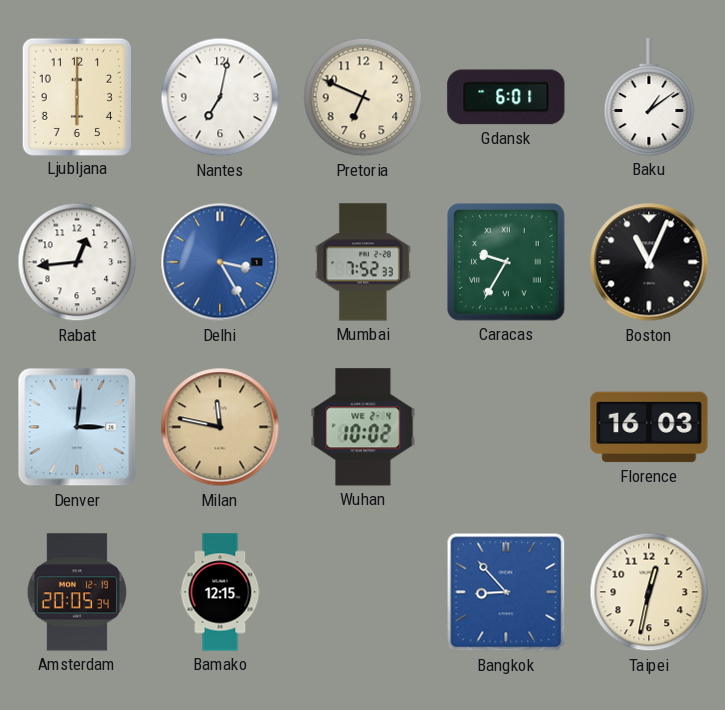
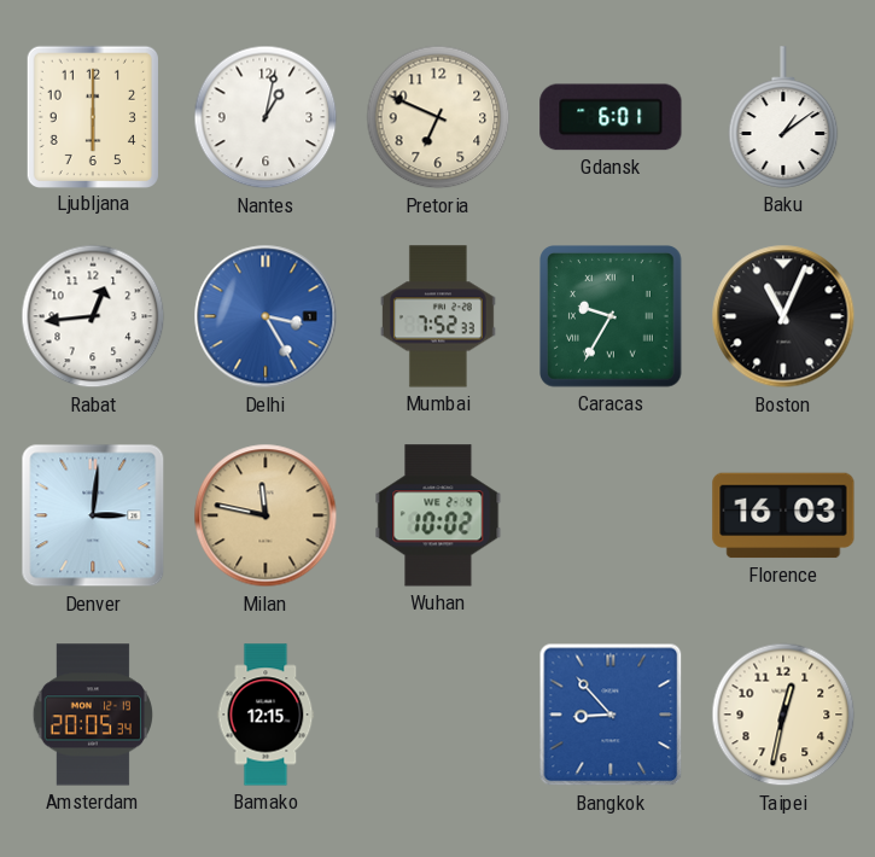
Nantes: 7:02 -> 1:02 (266, 117)
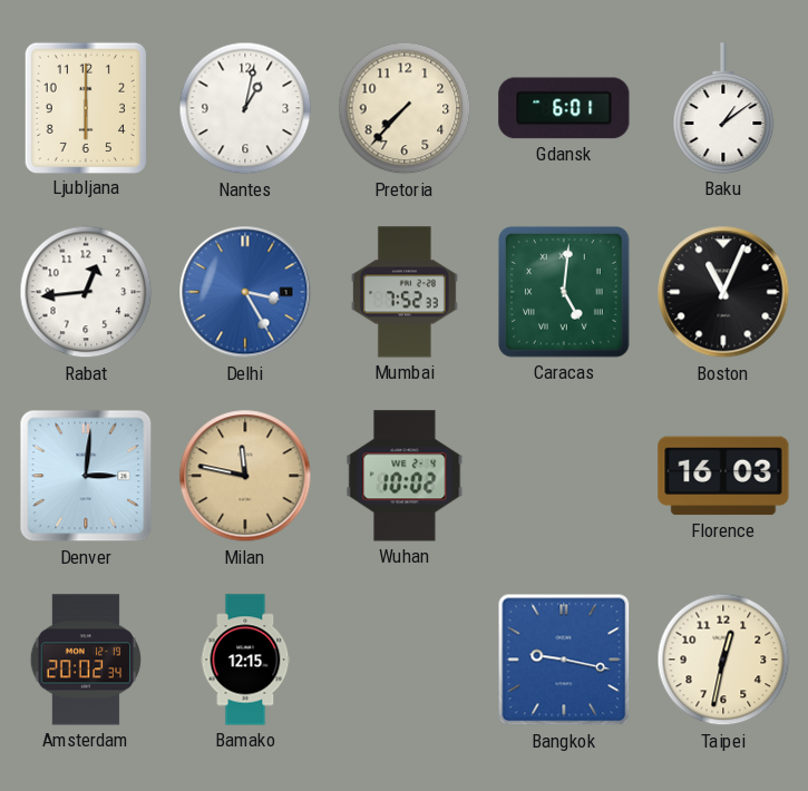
Pretoria: 6:49 -> 7:37 (405, 108)
Caracas: 9:35 -> 5:01 (564, 292)
Amsterdam: 20:05 -> 20:02 (86, 660)
Bangkok: 8:53 -> 9:17 (564, 660)
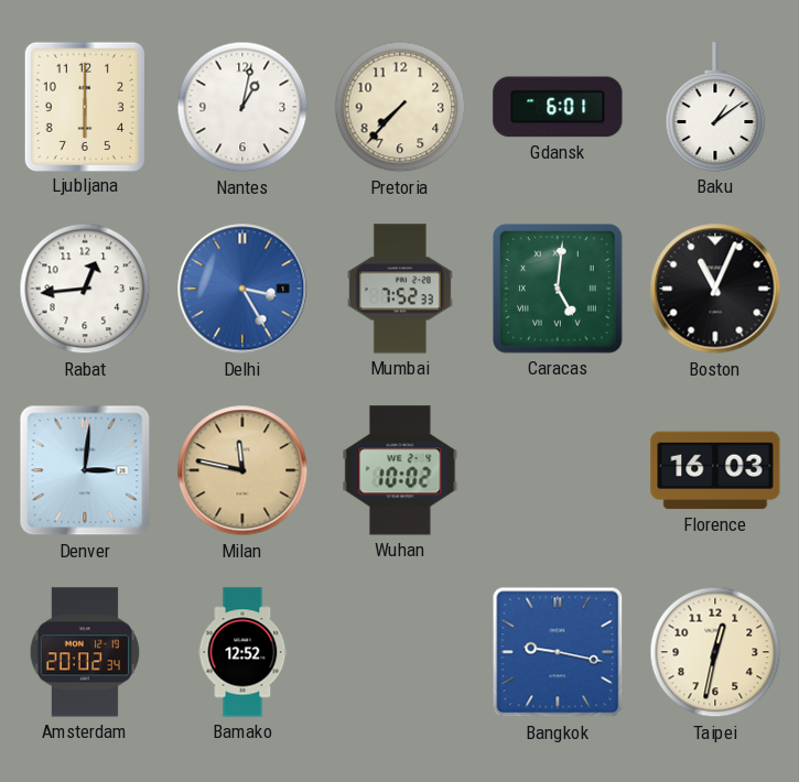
Bamako: 12:15 -> 12:52 (242, 652)
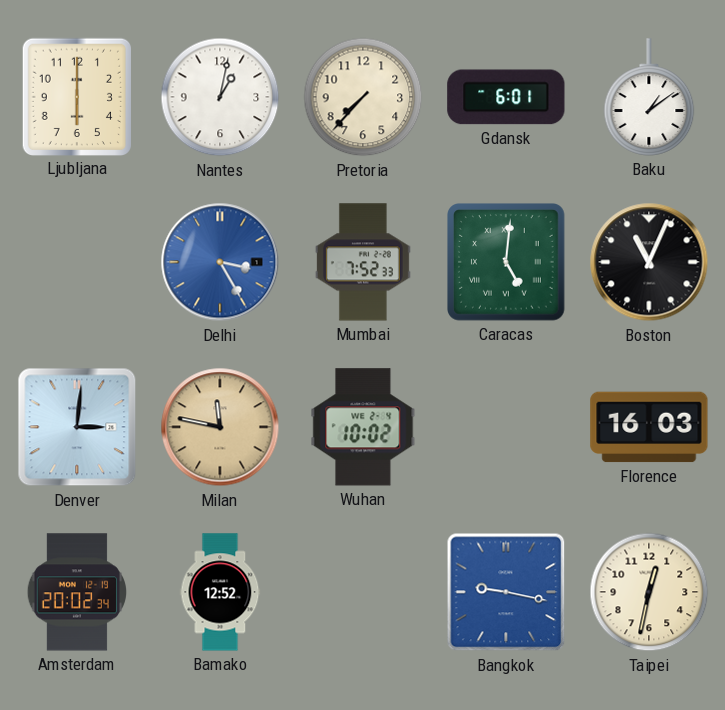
Rabat: 12:44 -> none (85, 289)
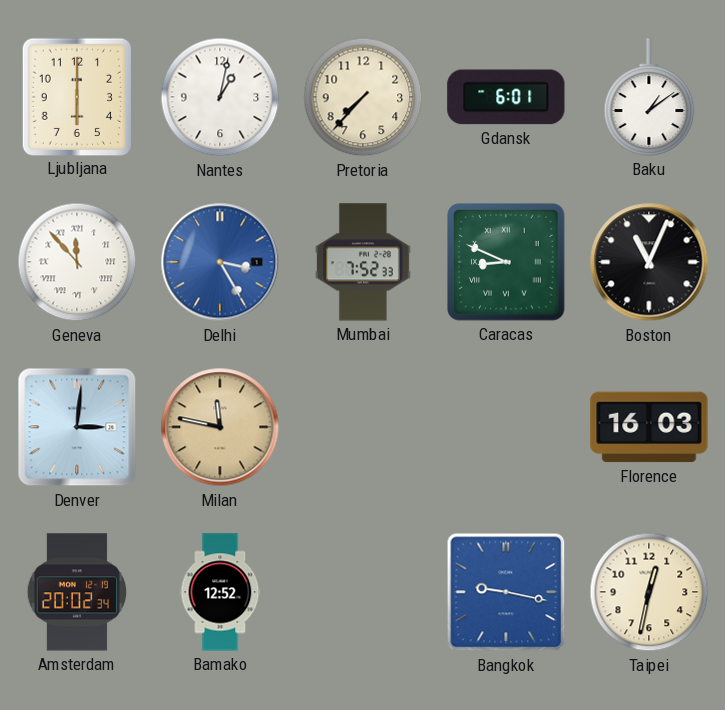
Geneva: none -> 11:53 (77, 262)
Caracas: 5:01 -> 8:49 (506, 262)
Wuhan: 10:02 -> none (363, 427)
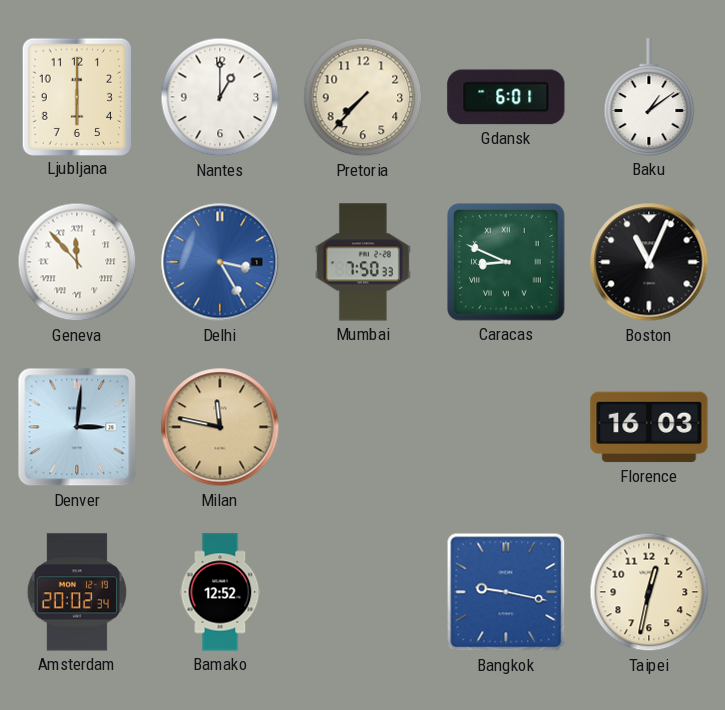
Nantes: 1:02 -> 1:00 (220, 97)
Mumbai: 7:52 -> 7:50 (363, 262)
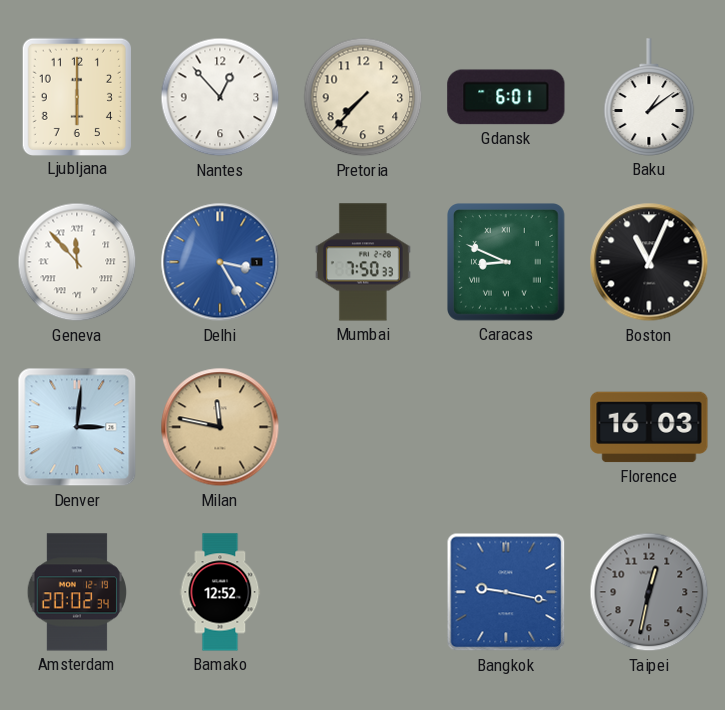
Nantes: 1:00 -> 12:53 (220, 97)
Taipei dial: cream -> grey (649, 592)
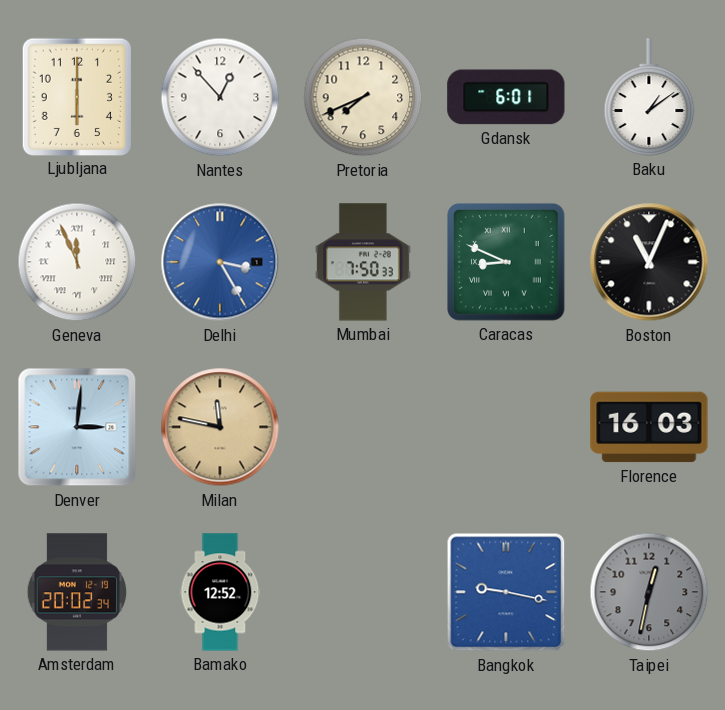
Pretoria: 7:37 -> 7:41 (363, 97)
Geneva: 11:53 -> 11:56 (77, 262)
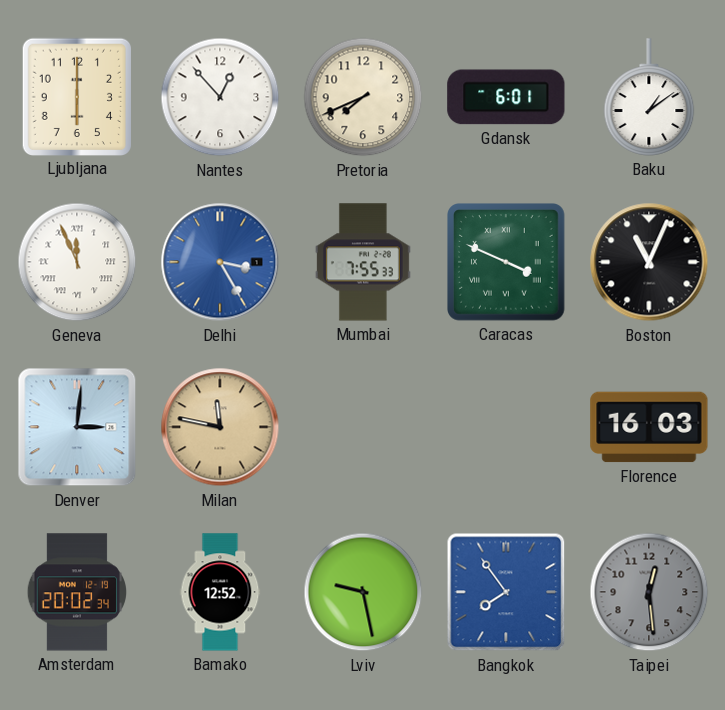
Mumbai: 7:50 -> 7:55 (363, 262)
Caracas: 8:49 -> 3:49 (506, 262)
Lviv: none -> 9:28 (363, 592)
Bangkok: 9:17 -> 7:54 (506, 592)
Taipei: 12:32 -> 12:29 (649, 592)
